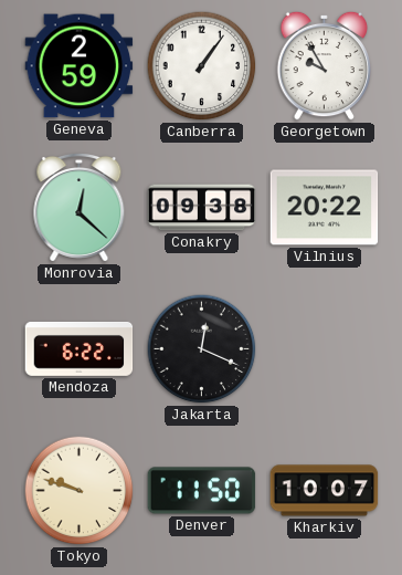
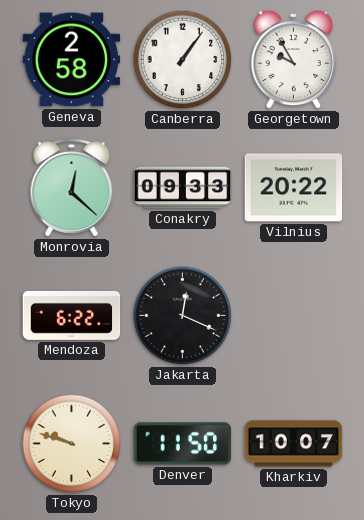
Geneva: 2:59 -> 2:58 (72, 60)
Conakry: 09:38 -> 09:33 (183, 188)
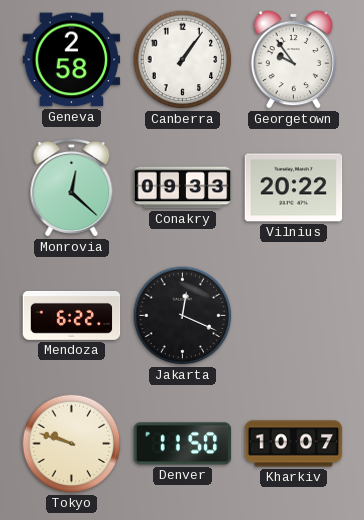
Georgetown: 9:55 -> 9:54 (294, 59)
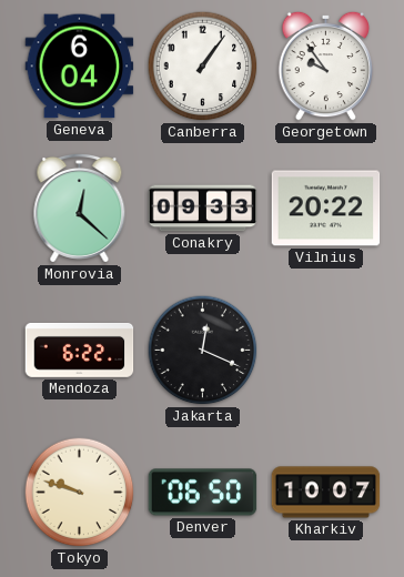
Geneva: 2:58 -> 6:04 (80, 67)
Denver: 11:50 -> 06:50 (203, 493)
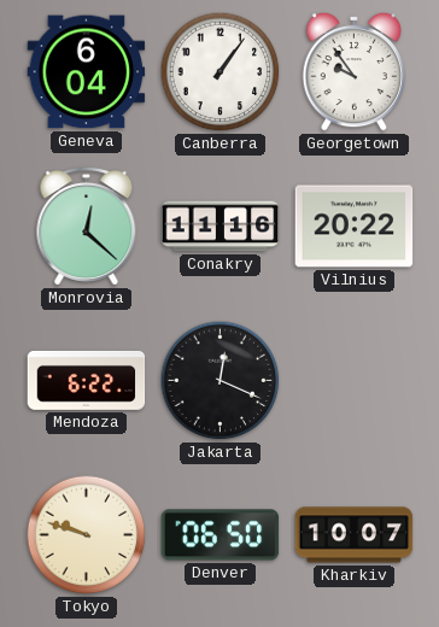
Conakry: 09:33 -> 11:16 (221, 227)
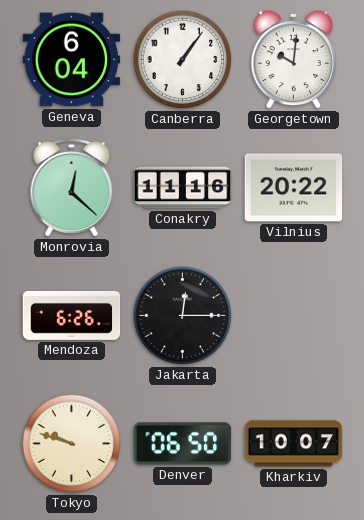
Georgetown: 9:54 -> 10:01 (294, 59)
Mendoza: 6:22 -> 6:26 (72, 315)
Jakarta: 12:19 -> 12:15 (183, 316)
